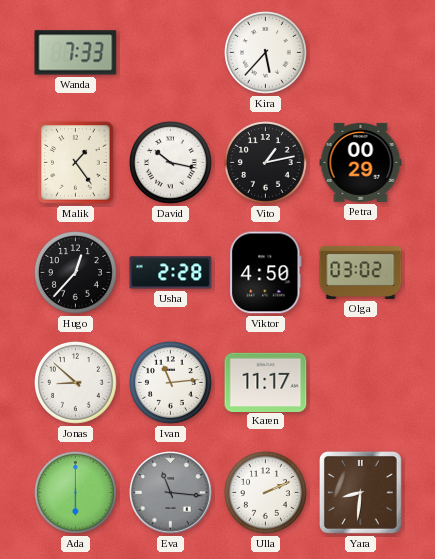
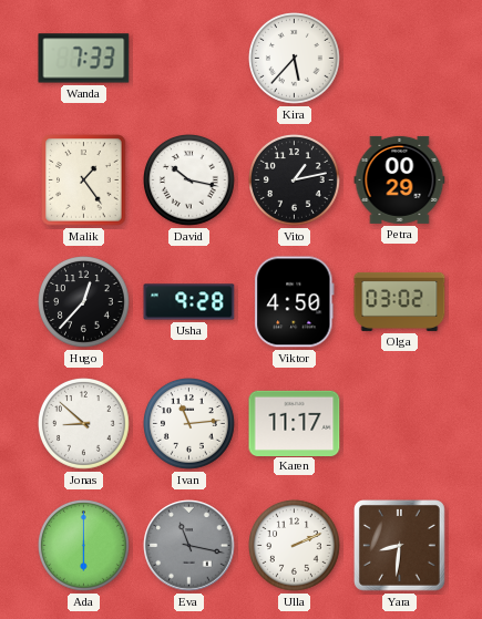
Usha: 2:28 -> 9:28 (189, 302)
Eva: 11:16 -> 11:17 (189, 546)
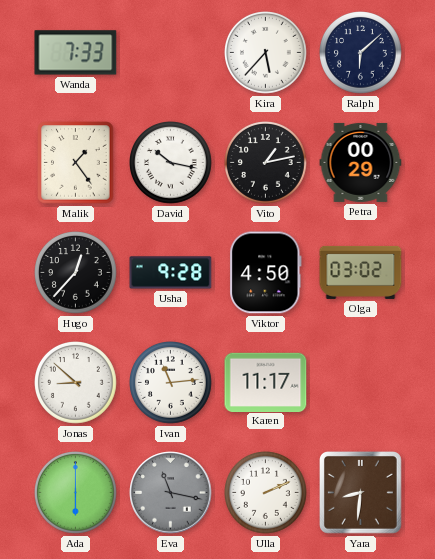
Ralph: none -> 6:08 (361, 53)
